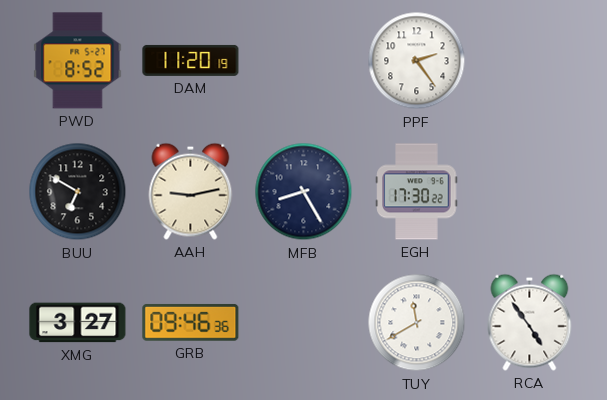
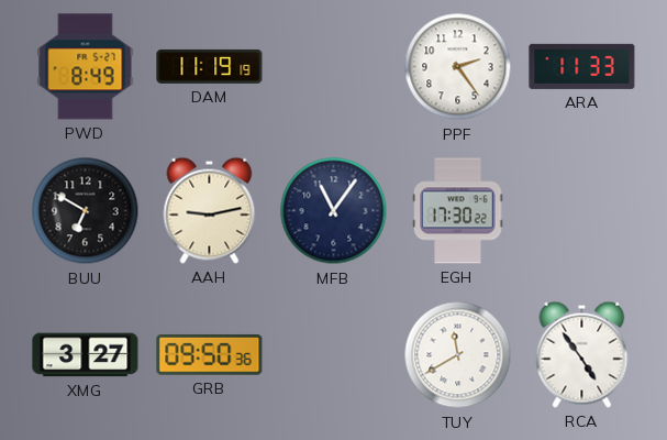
PWD: 8:52 -> 8:49 (86, 67)
DAM: 11:20 -> 11:19 (210, 66)
ARA: none -> 11:33 (582, 66)
MFB: 8:25 -> 11:06 (334, 211)
GRB: 09:46 -> 09:50 (210, 354)
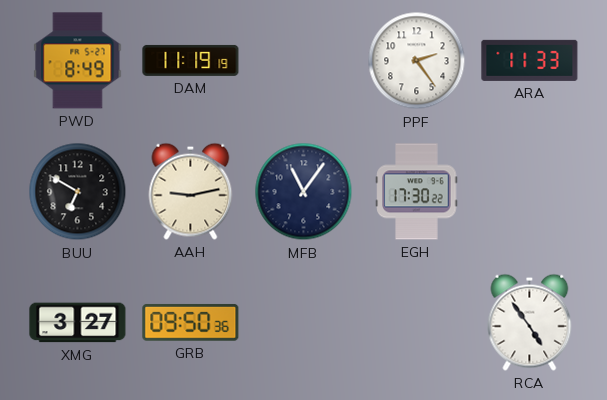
TUY: 11:40 -> none (458, 355)
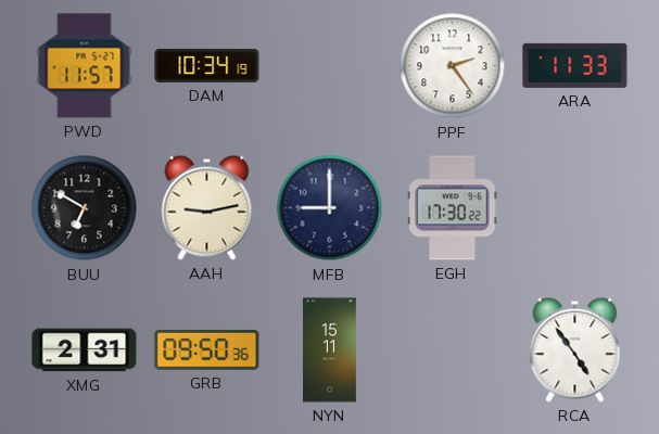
PWD: 8:49 -> 11:57 (85, 66)
DAM: 11:19 -> 10:34 (207, 65)
MFB: 11:06 -> 9:00 (330, 208)
XMG: 3:27 -> 2:31 (85, 350)
NYN: none -> 15:11 (330, 350)
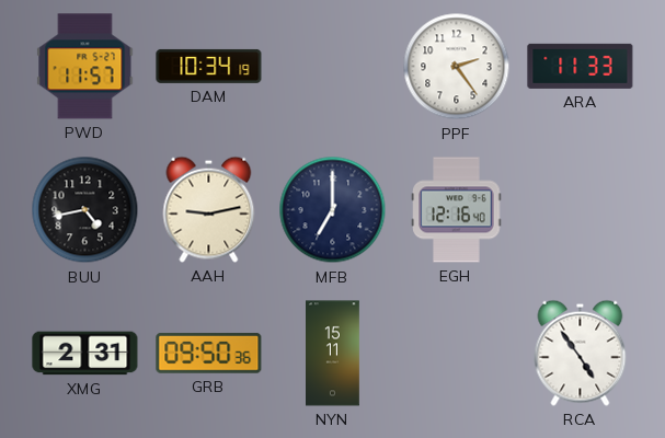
BUU: 6:50 -> 4:43 (85, 210)
MFB: 9:00 -> 7:00 (333, 210)
EGH: 17:30 -> 12:16 (457, 210)
